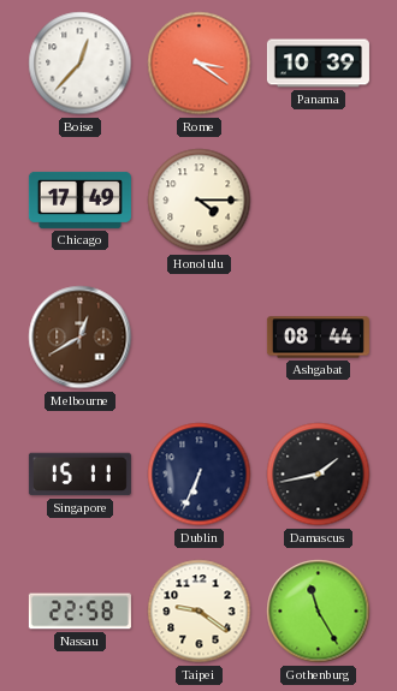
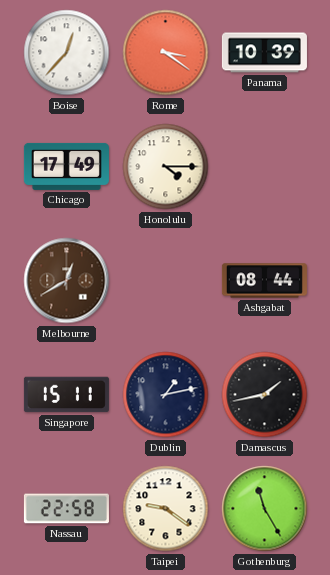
Dublin: 6:34 -> 1:13 (166, 395)
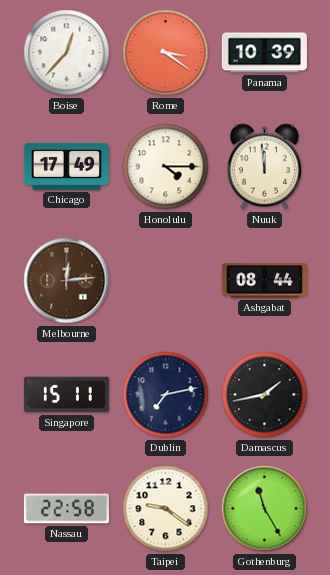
Nuuk: none -> 11:59 (264, 167)
Melbourne: 12:40 -> 12:14 (67, 281)
Dublin: 1:13 -> 7:13 (166, 395)
